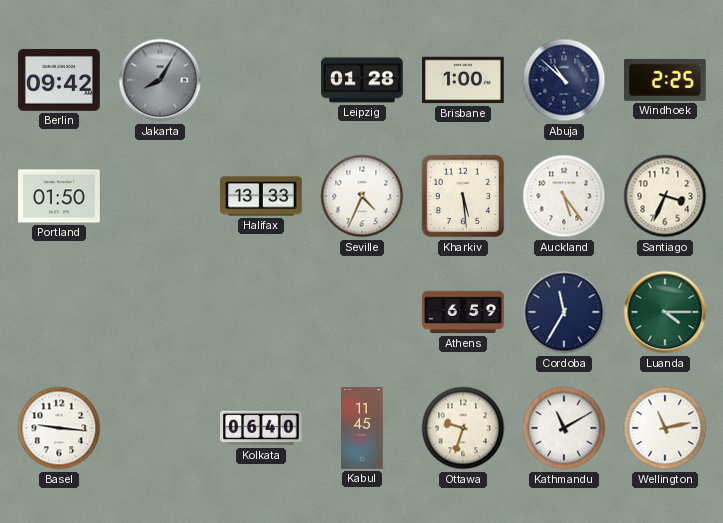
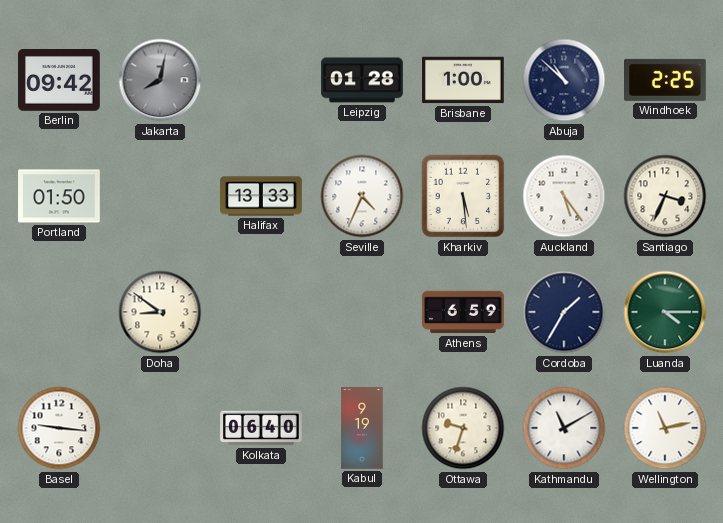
Jakarta: 8:05 -> 8:02 (160, 80)
Doha: none -> 8:51 (160, 312)
Cordoba: 11:35 -> 1:35 (564, 312)
Kabul: 11:45 -> 9:19 (362, 428)
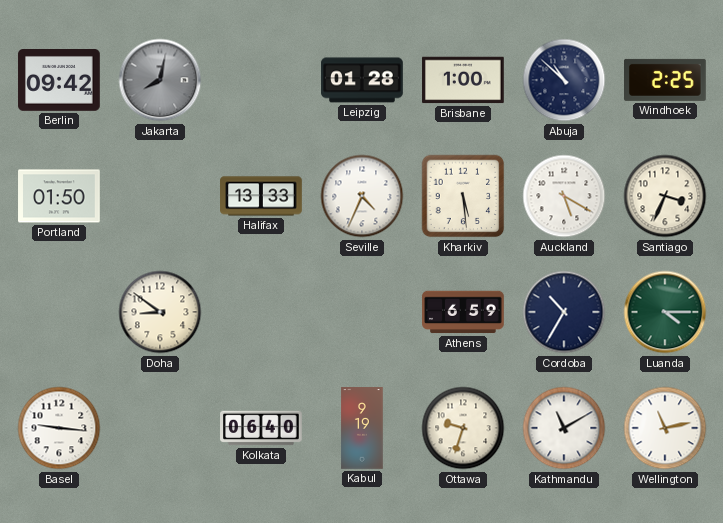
Auckland: 5:24 -> 5:20 (564, 196)
Cordoba: 1:35 -> 10:35 (564, 312)
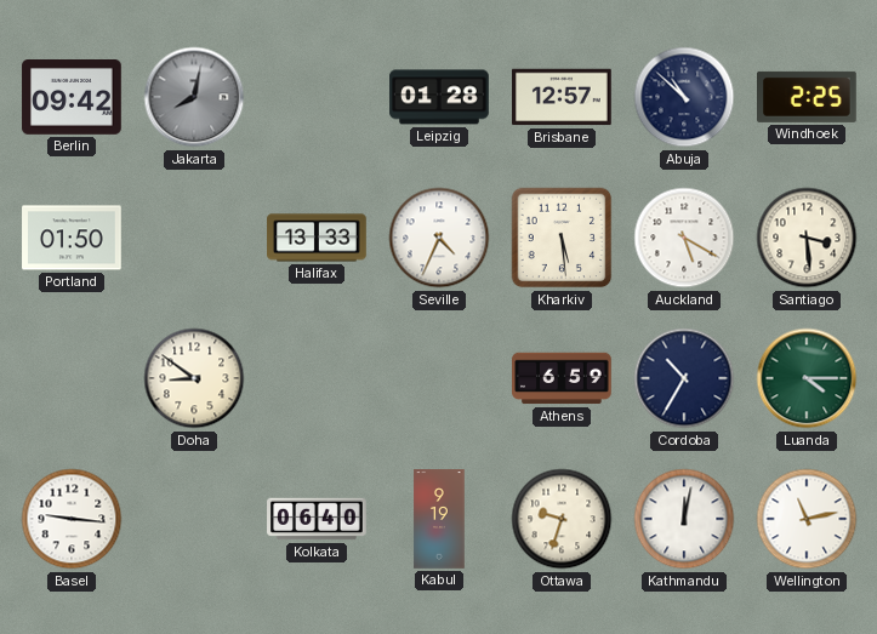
Brisbane: 1:00 -> 12:57 (562, 97)
Santiago: 3:34 -> 3:29 (807, 238)
Kathmandu: 11:10 -> 12:02 (684, 519)
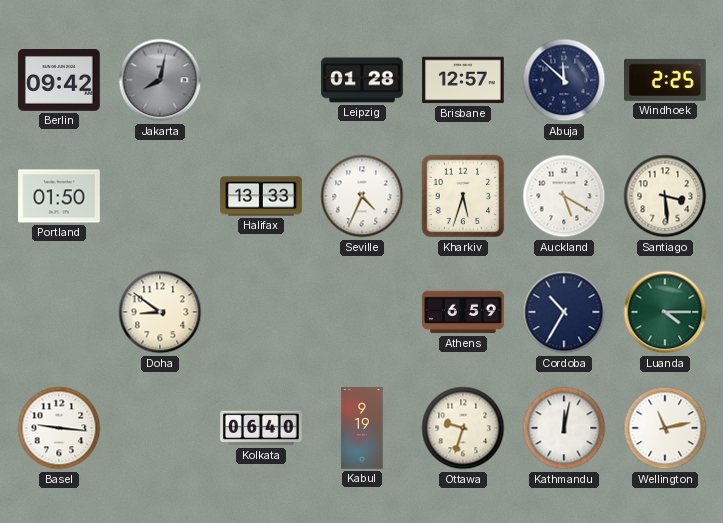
Abuja: 10:52 -> 11:52 (564, 80)
Kharkiv: 5:29 -> 5:33 (463, 196)
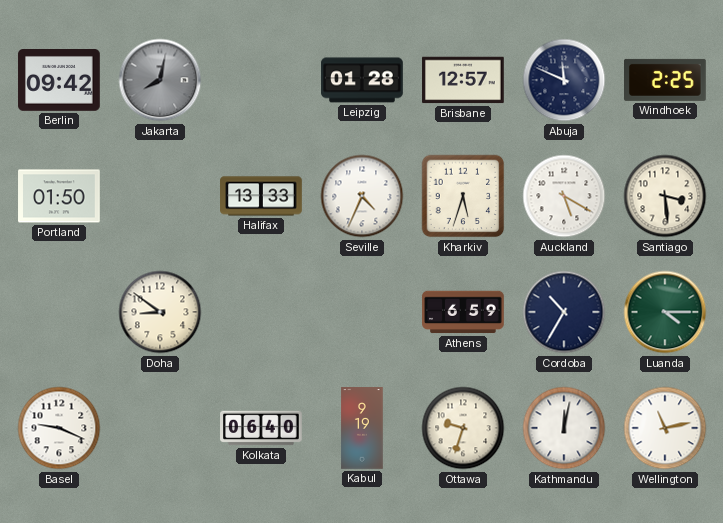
Abuja: 11:52 -> 11:49 (564, 80)
Basel: 9:16 -> 9:19 (59, 428)
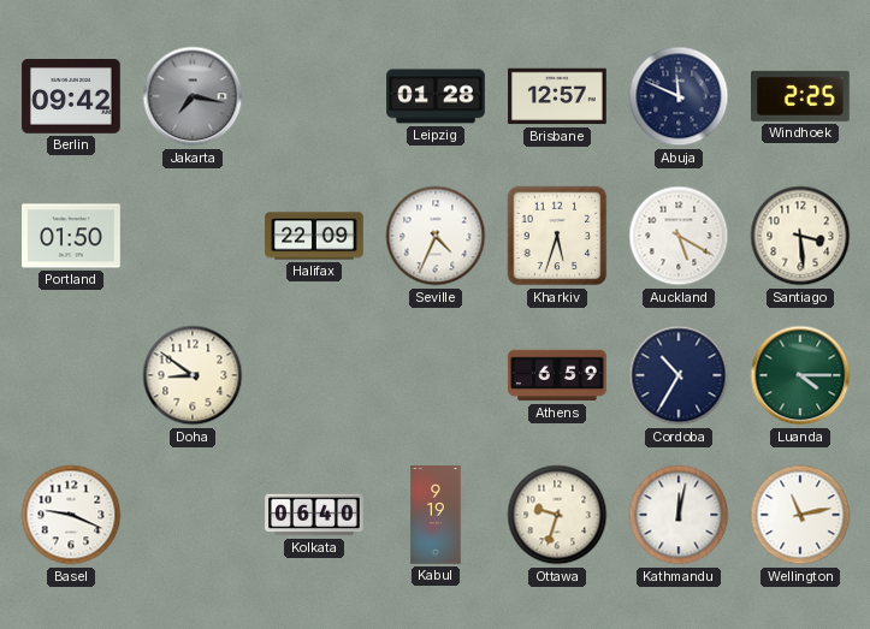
Jakarta: 8:02 -> 7:17 (193, 96)
Halifax: 13:33 -> 22:09 (314, 236)
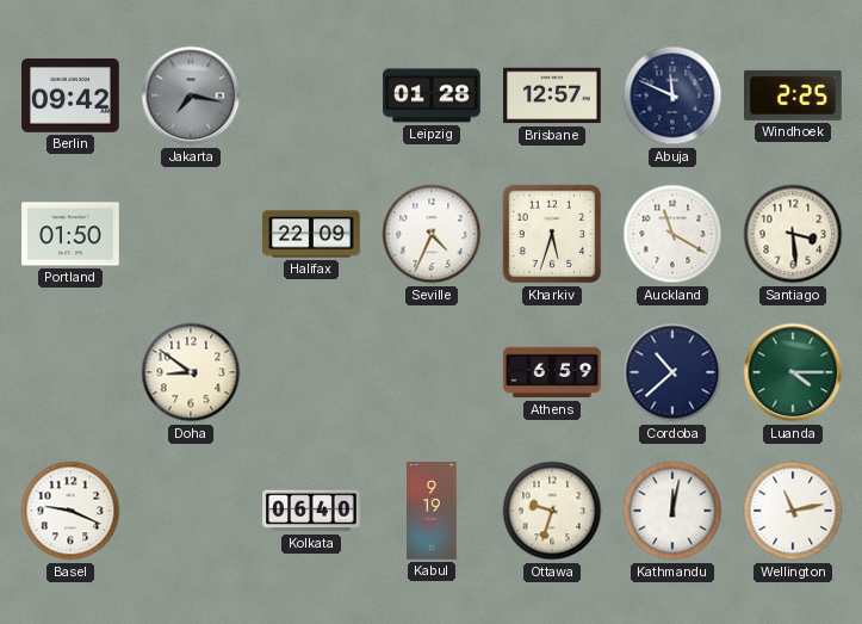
Auckland: 5:20 -> 11:20 (672, 234)
Cordoba: 10:35 -> 10:38 (672, 372)
